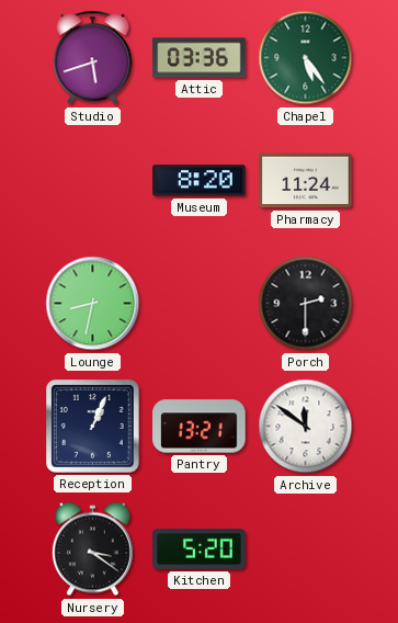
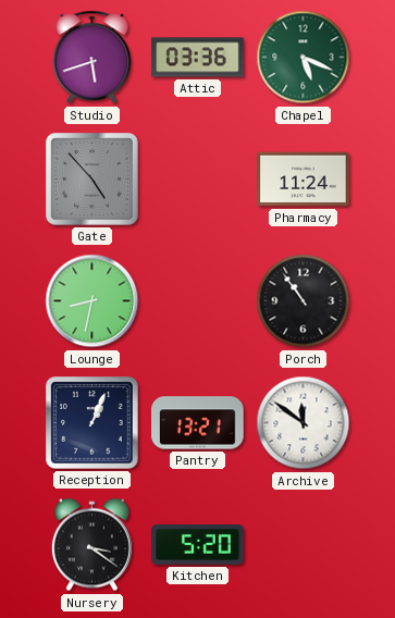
Chapel: 5:24 -> 5:19 (304, 58)
Gate: none -> 4:53 (92, 180)
Museum: 8:20 -> none (200, 181)
Porch: 2:30 -> 10:54 (304, 301)
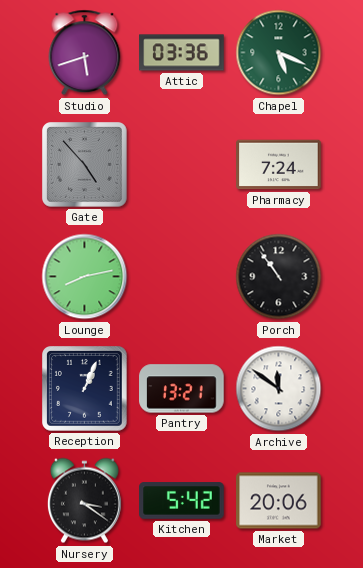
Pharmacy: 11:24 -> 7:24 (279, 165)
Lounge: 8:32 -> 8:13 (85, 277)
Kitchen: 5:20 -> 5:42 (182, 501)
Market: none -> 20:06 (279, 501)
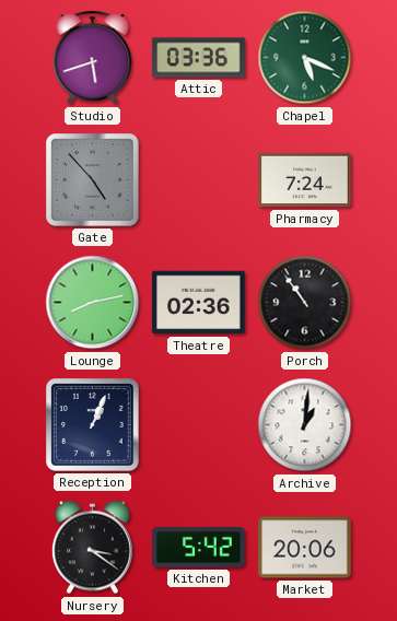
Theatre: none -> 02:36 (199, 303)
Pantry: 13:21 -> none (182, 389)
Archive: 11:51 -> 1:01 (305, 425)
